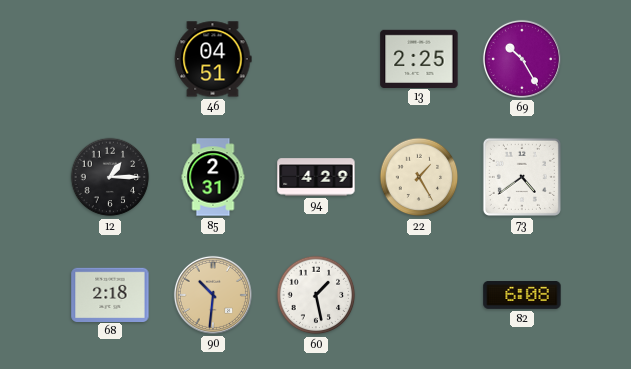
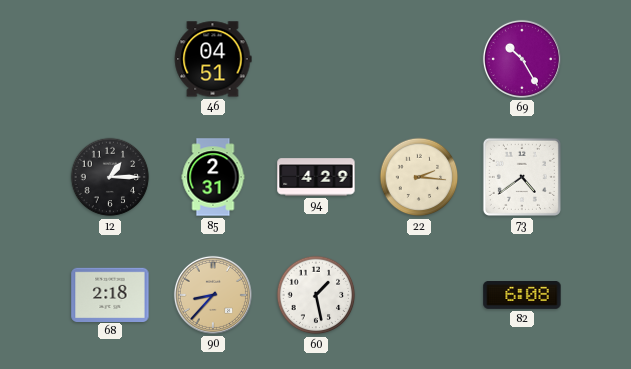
13: 2:25 -> none (419, 58)
22: 1:25 -> 2:16 (419, 177)
90: 10:31 -> 8:37 (213, 295)
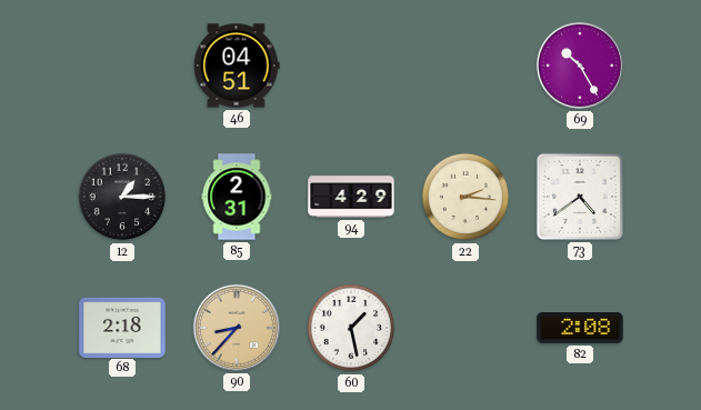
82: 6:08 -> 2:08 (580, 329)
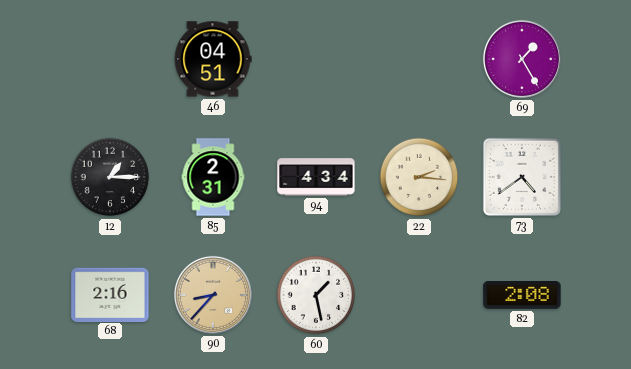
69: 10:25 -> 1:25 (522, 59)
94: 4:29 -> 4:34 (316, 177)
68: 2:18 -> 2:16 (110, 294)
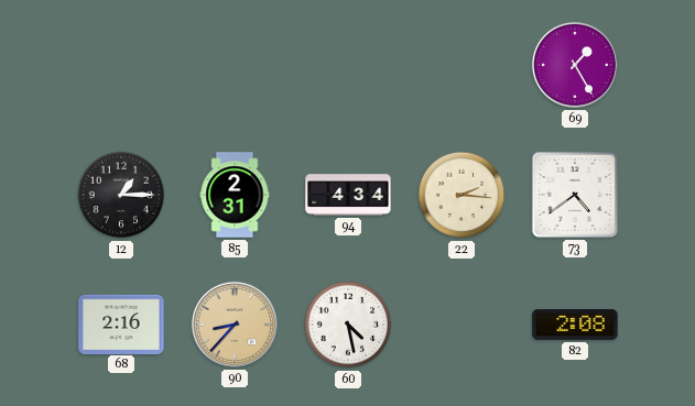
46: 04:51 -> none (213, 59)
60: 1:28 -> 4:28 (348, 325)
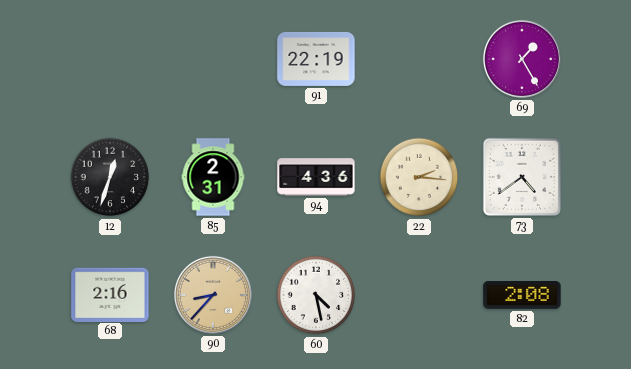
91: none -> 22:19 (316, 59)
12: 1:15 -> 12:33 (110, 177)
94: 4:34 -> 4:36 (316, 177)
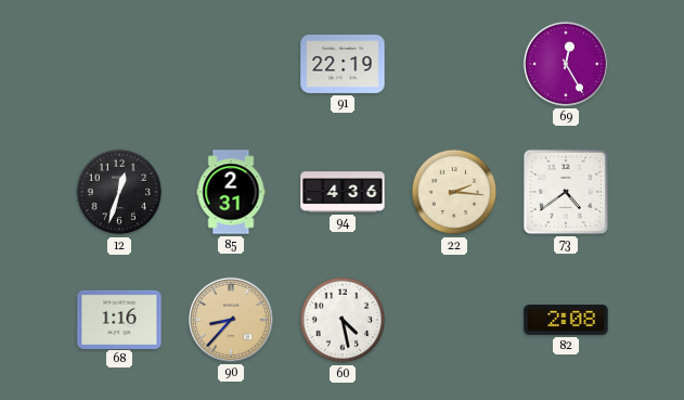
69: 1:25 -> 12:25 (566, 64)
68: 2:16 -> 1:16 (119, 319)
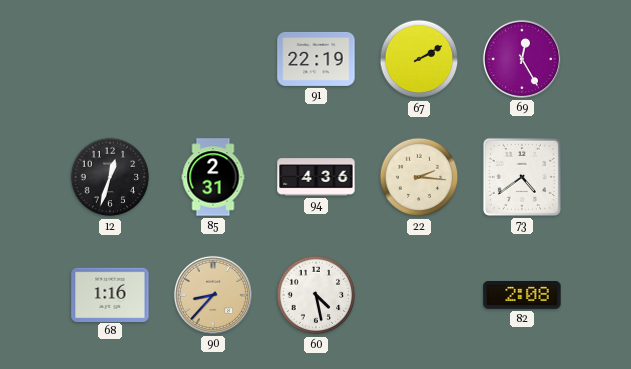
67: none -> 2:10 (419, 59)
